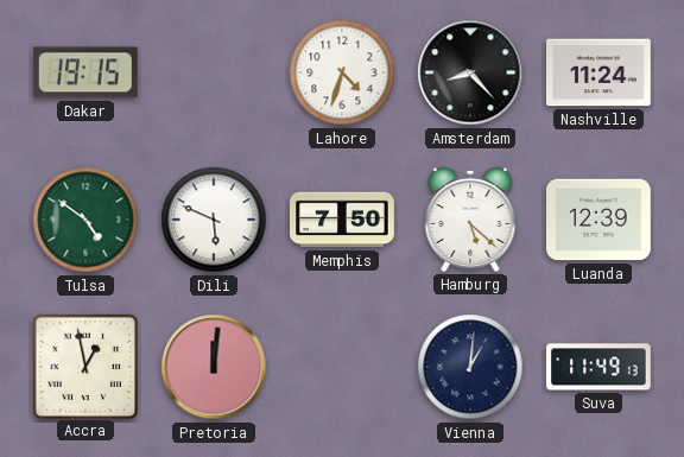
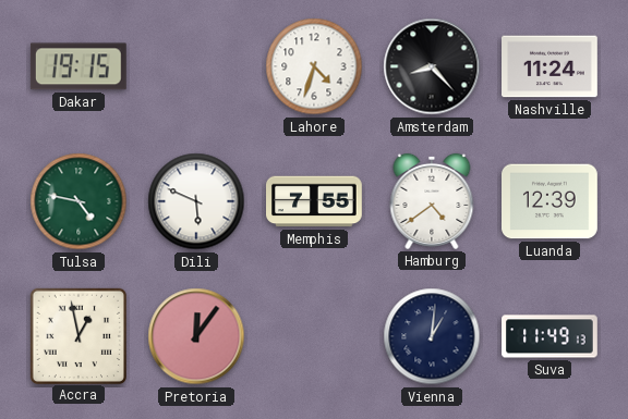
Tulsa: 4:51 -> 4:47 (78, 201)
Memphis: 7:50 -> 7:55 (315, 201)
Hamburg: 5:22 -> 4:39 (432, 201)
Pretoria: 12:01 -> 12:06 (196, 336)
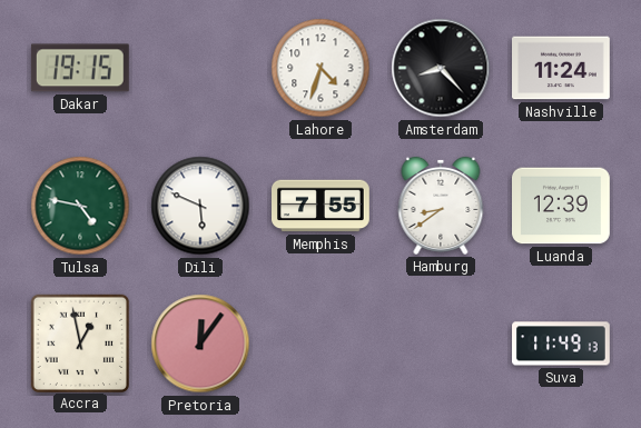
Hamburg: 4:39 -> 8:39 (441, 206)
Vienna: 1:01 -> none (432, 336)
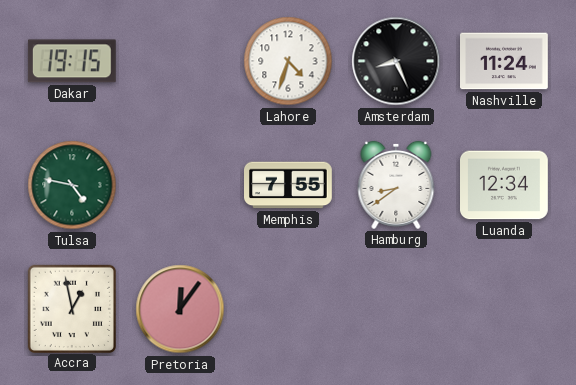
Amsterdam: 8:23 -> 8:26 (396, 61)
Dili: 5:49 -> none (200, 206)
Luanda: 12:39 -> 12:34 (505, 185)
Suva: 11:49 -> none (561, 344)
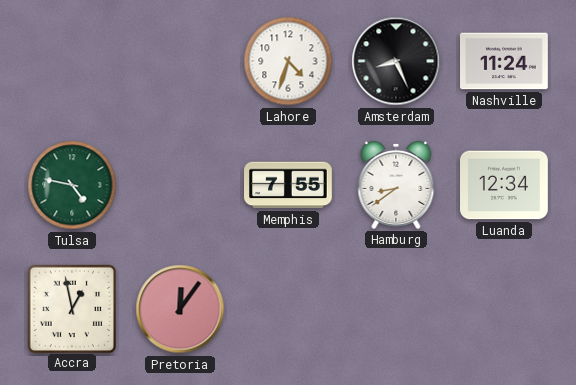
Dakar: 19:15 -> none (72, 61)
